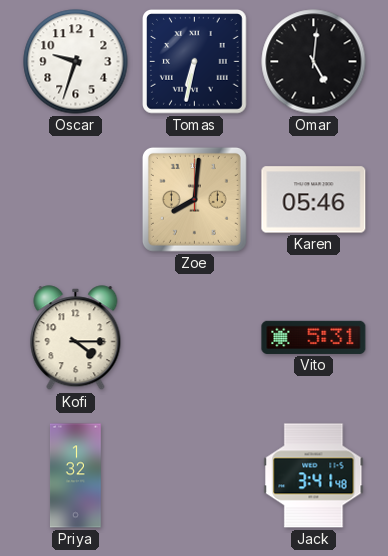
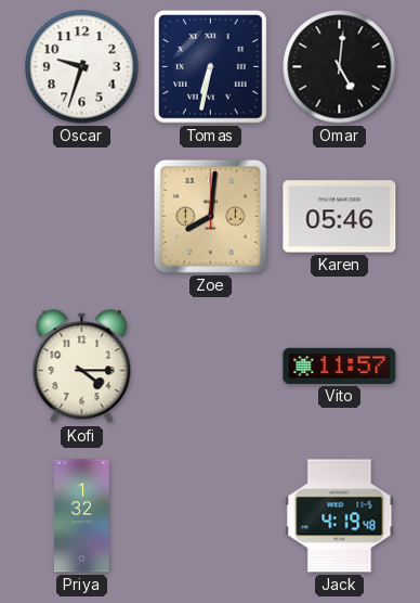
Vito: 5:31 -> 11:57 (340, 365)
Jack: 3:41 -> 4:19 (340, 516)
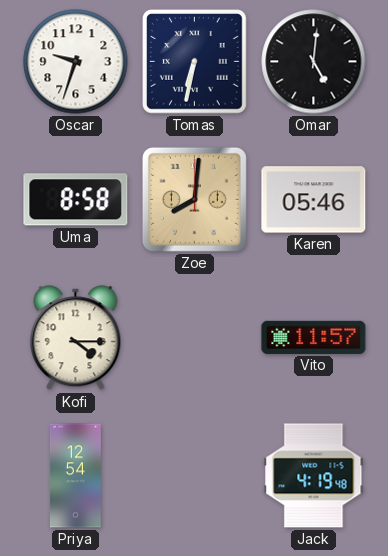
Uma: none -> 8:58 (76, 200)
Priya: 1:32 -> 12:54 (75, 476)
